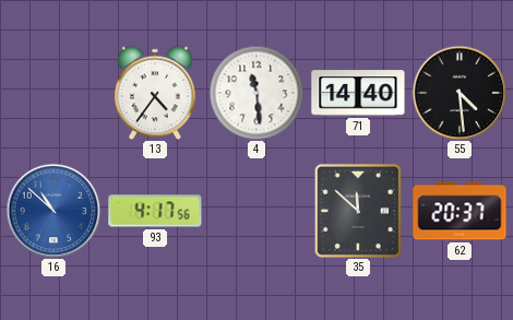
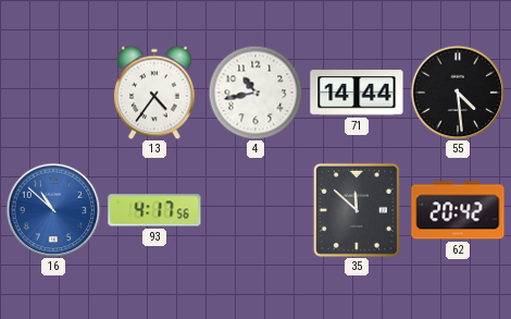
4: 11:29 -> 10:43 (255, 93)
71: 14:40 -> 14:44 (357, 93)
62: 20:37 -> 20:42 (458, 210)
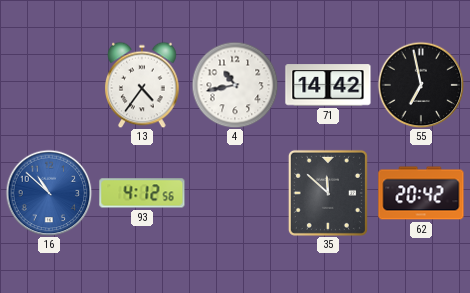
71: 14:44 -> 14:42 (328, 85)
55: 4:29 -> 6:58 (421, 85)
93: 4:17 -> 4:12 (142, 193)
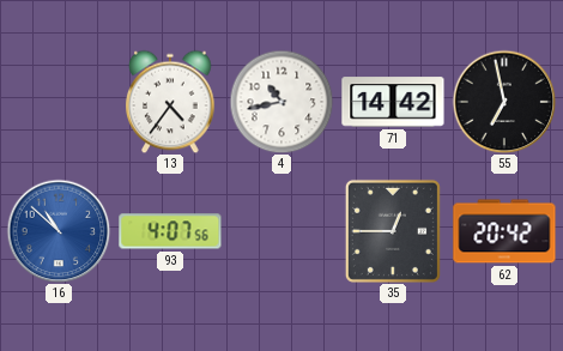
93: 4:12 -> 4:07 (170, 231)
35: 11:52 -> 12:45 (393, 231)
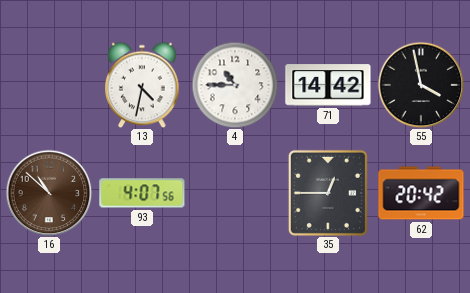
13: 4:36 -> 4:32 (142, 85)
4: 10:43 -> 10:45 (235, 85)
55: 6:58 -> 3:58 (421, 85)
16 dial: blue -> brown (49, 193)
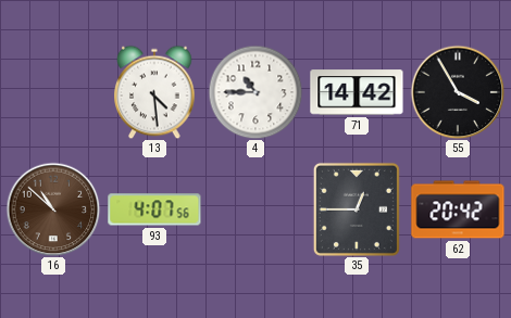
13: 4:32 -> 4:29 (154, 92)
55: 3:58 -> 3:55 (458, 92)
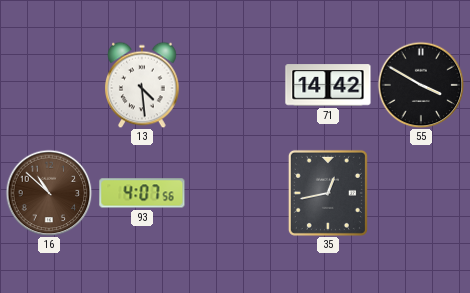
4: 10:45 -> none (255, 92)
55: 3:55 -> 3:50 (421, 85)
35: 12:45 -> 12:43 (328, 193)
62: 20:42 -> none (458, 209)
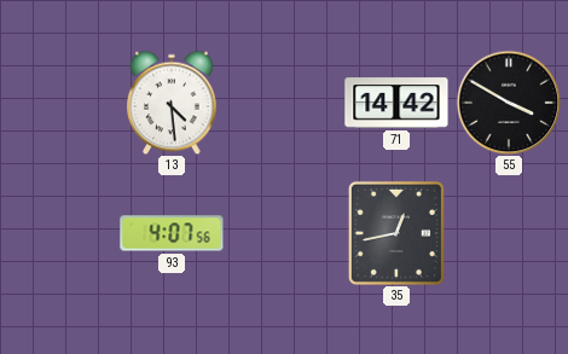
16: 10:52 -> none (49, 193)
